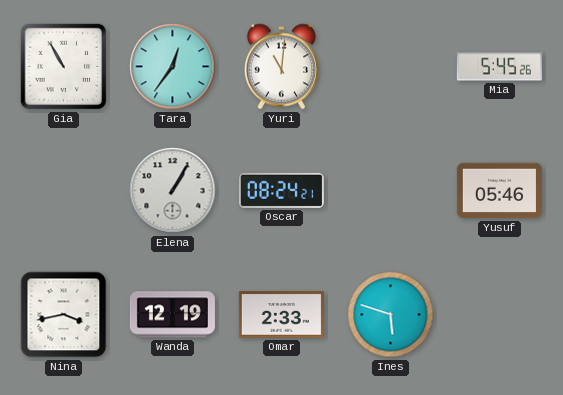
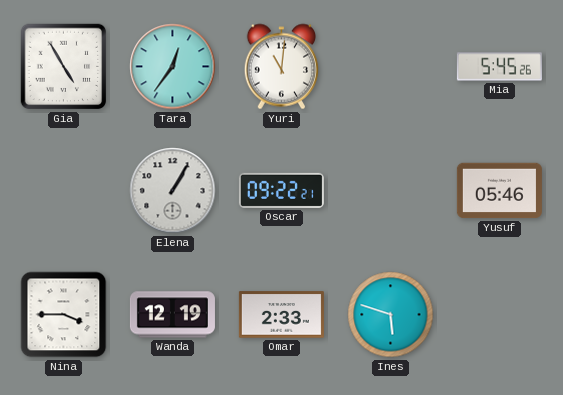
Gia: 10:55 -> 4:55 (64, 67)
Oscar: 08:24 -> 09:22 (281, 190)
Nina: 3:43 -> 3:45 (64, 315)
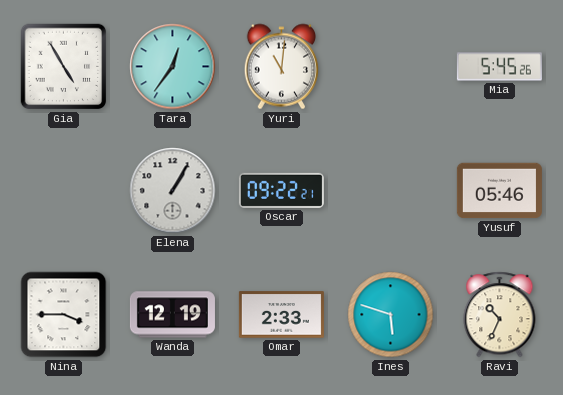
Ravi: none -> 10:34 (500, 315)
